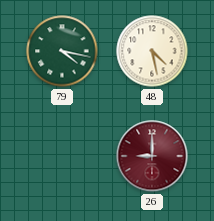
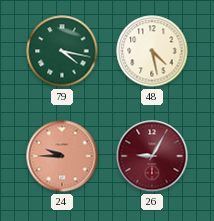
24: none -> 9:45 (62, 156)
26: 9:00 -> 9:05 (152, 156)
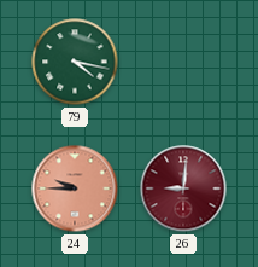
48: 4:28 -> none (152, 51)
26: 9:05 -> 9:01 (183, 188)
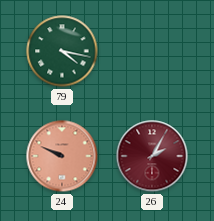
24: 9:45 -> 9:49 (62, 156)
26: 9:01 -> 2:05 (152, 156)
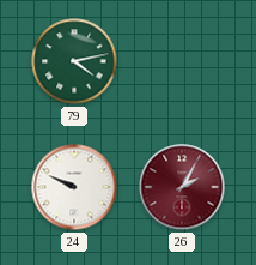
79: 4:17 -> 4:13 (74, 61)
24 dial: salmon -> white (74, 187)
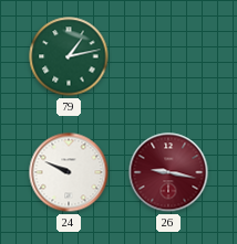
79: 4:13 -> 1:13 (69, 56)
26: 2:05 -> 9:17 (168, 172)
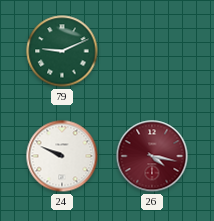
79: 1:13 -> 9:11 (62, 51)
26: 9:17 -> 4:17 (152, 156)
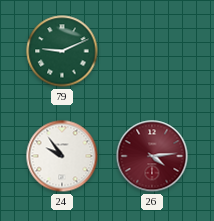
24: 9:49 -> 9:54 (62, 156)
26: 4:17 -> 4:14 (152, 156)
